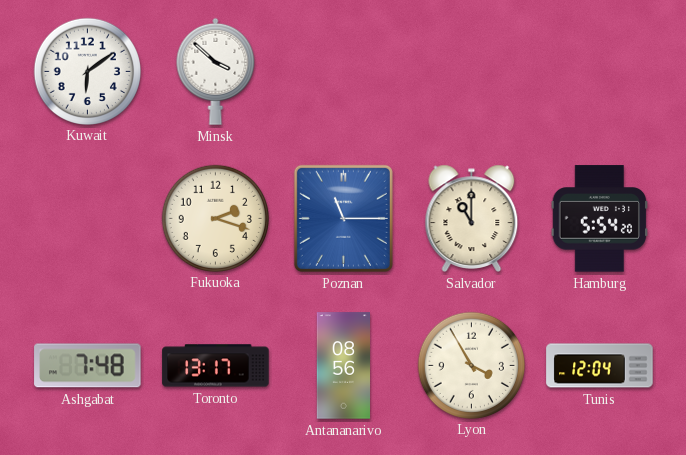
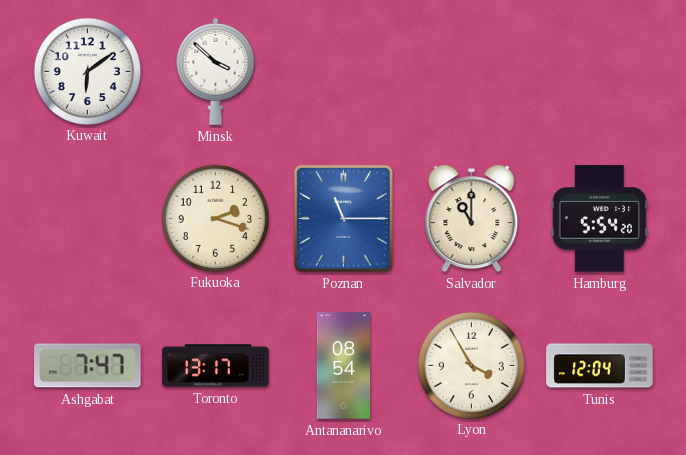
Ashgabat: 7:48 -> 7:47 (88, 366)
Antananarivo: 08:56 -> 08:54 (344, 366)
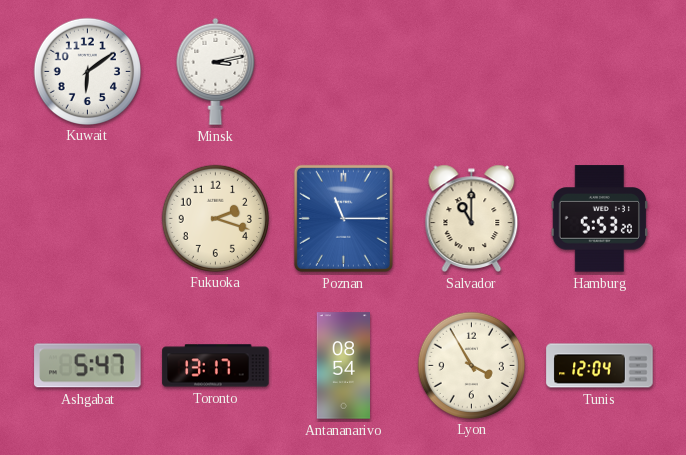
Minsk: 3:52 -> 3:13 (216, 71)
Hamburg: 5:54 -> 5:53 (599, 219)
Ashgabat: 7:47 -> 5:47 (88, 366)
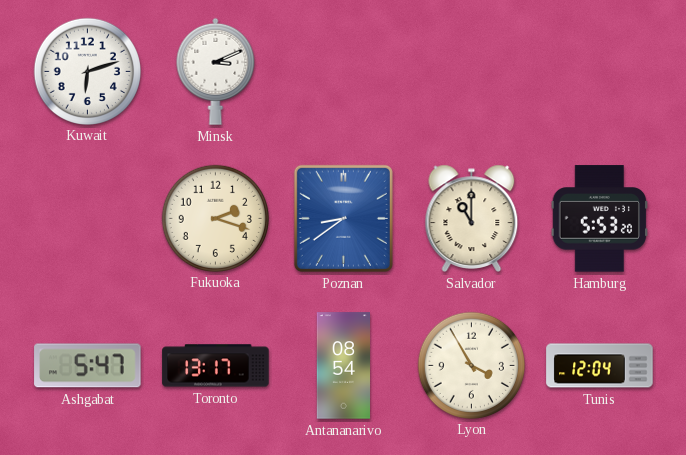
Kuwait: 6:09 -> 6:12 (87, 71)
Minsk: 3:13 -> 3:11 (216, 71)
Poznan: 11:15 -> 8:39 (343, 218)
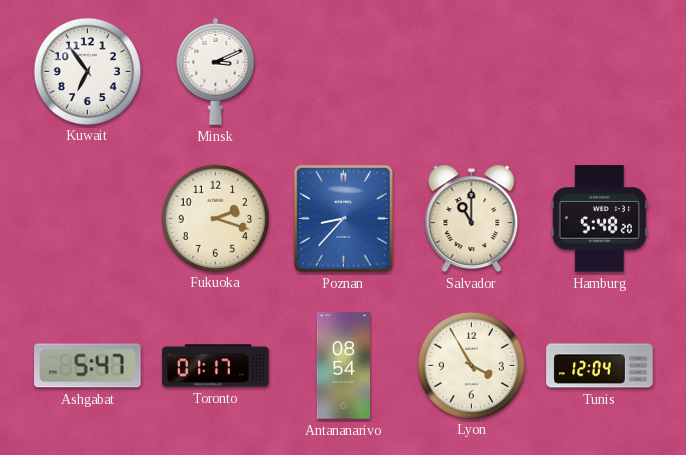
Kuwait: 6:12 -> 6:54 (87, 71)
Poznan: 8:39 -> 8:37 (343, 218)
Hamburg: 5:53 -> 5:48 (599, 219)
Toronto: 13:17 -> 01:17 (216, 366)
